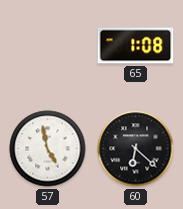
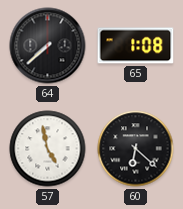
64: none -> 7:38 (48, 46)
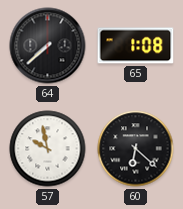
57: 4:58 -> 9:58 (48, 149)
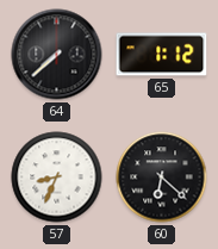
65: 1:08 -> 1:12 (162, 55)
57: 9:58 -> 8:34 (57, 178)
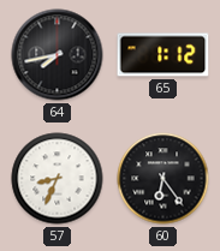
64: 7:38 -> 7:43 (58, 55)
60: 6:22 -> 6:24 (163, 179)
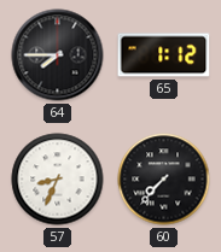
64: 7:43 -> 7:45 (58, 55)
60: 6:24 -> 7:37 (164, 180)
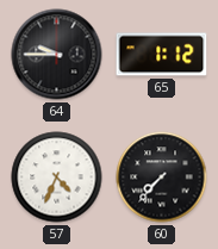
64: 7:45 -> 9:45 (57, 55)
57: 8:34 -> 4:34 (57, 178)
